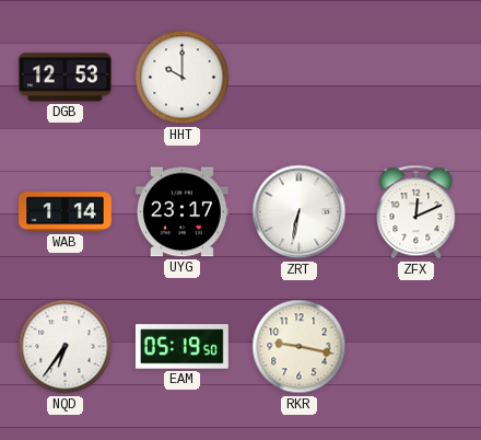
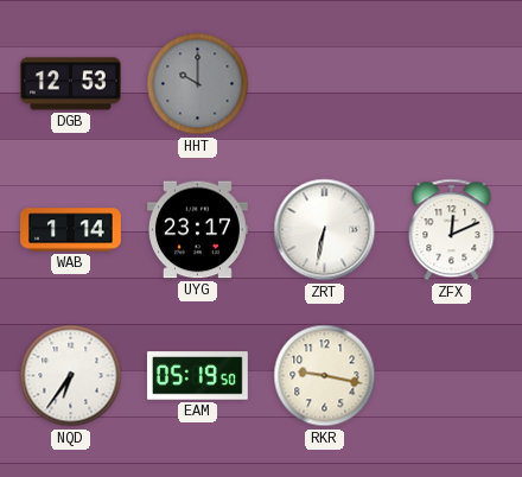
HHT dial: white -> grey (198, 84)
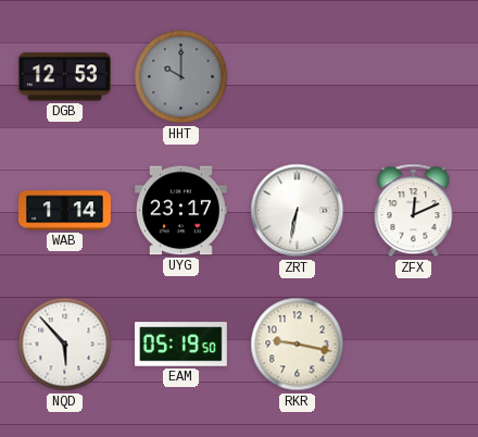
NQD: 6:36 -> 5:53 (65, 345)
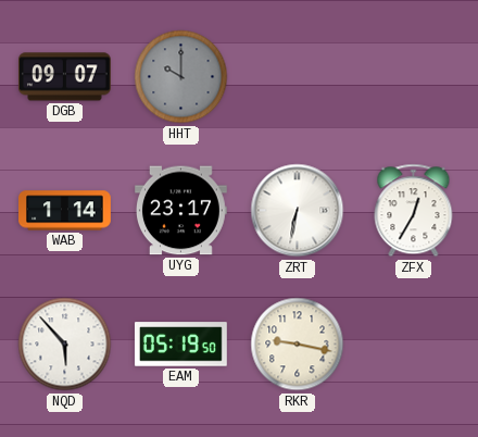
DGB: 12:53 -> 09:07 (65, 77)
ZFX: 12:11 -> 12:35 (414, 211)
